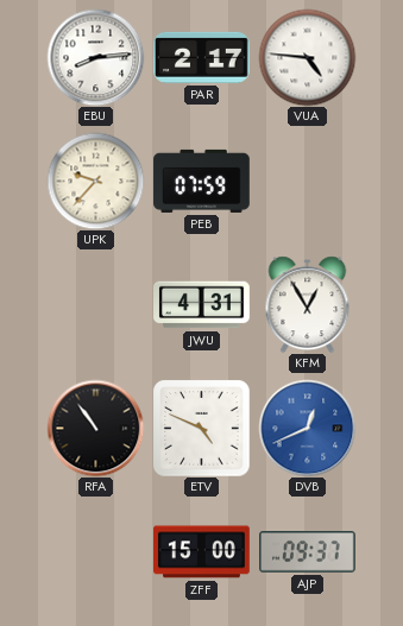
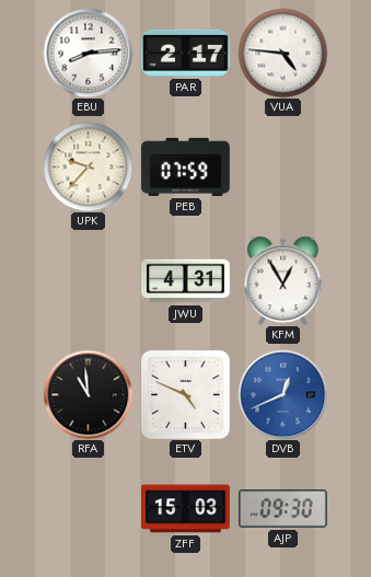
RFA: 10:54 -> 10:59 (88, 394)
ZFF: 15:00 -> 15:03 (186, 509)
AJP: 09:37 -> 09:30 (283, 509)
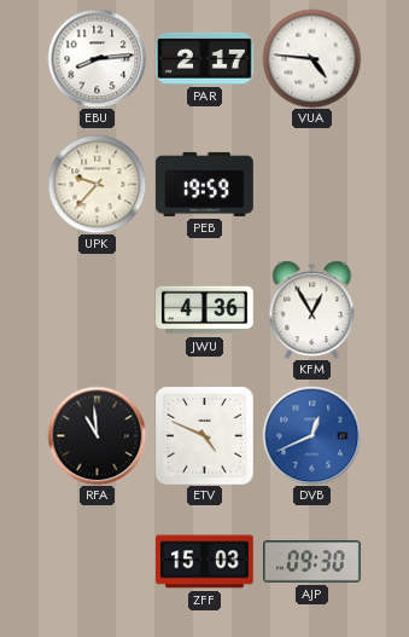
PEB: 07:59 -> 19:59 (205, 184)
JWU: 4:31 -> 4:36 (205, 311)
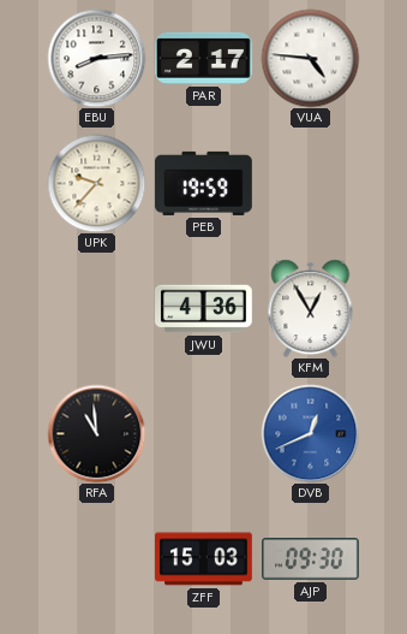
ETV: 4:49 -> none (204, 435)
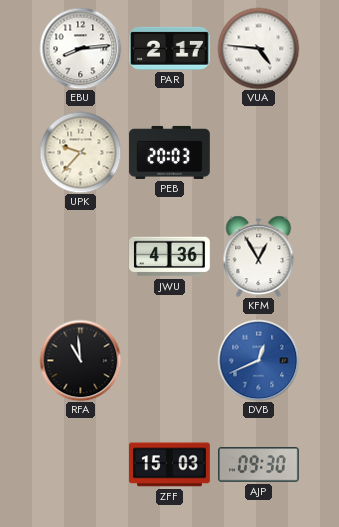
PEB: 19:59 -> 20:03 (170, 152)
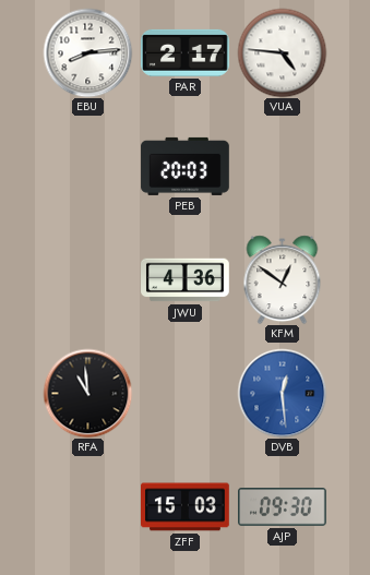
UPK: 9:37 -> none (80, 152)
KFM: 12:55 -> 12:51 (283, 279)
DVB: 12:41 -> 12:29 (282, 393)
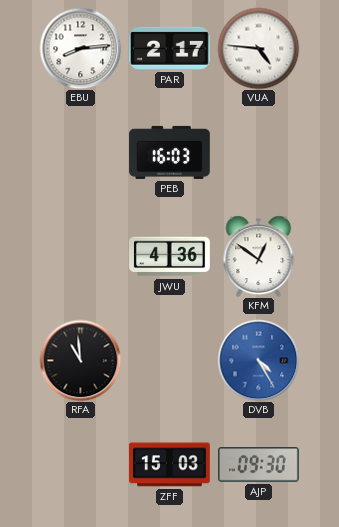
PEB: 20:03 -> 16:03 (170, 152)
DVB: 12:29 -> 4:25 (258, 360)
